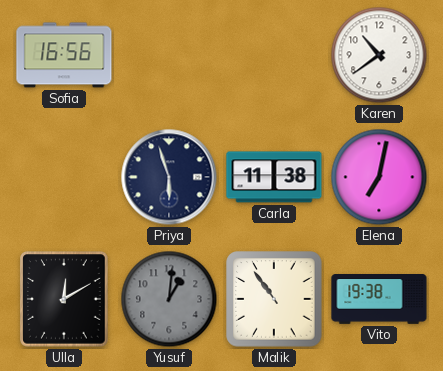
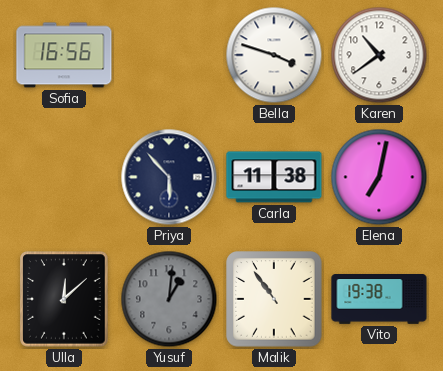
Bella: none -> 3:48 (274, 55)
Priya: 5:57 -> 5:53 (169, 177)
Ulla: 12:10 -> 12:08 (64, 299)
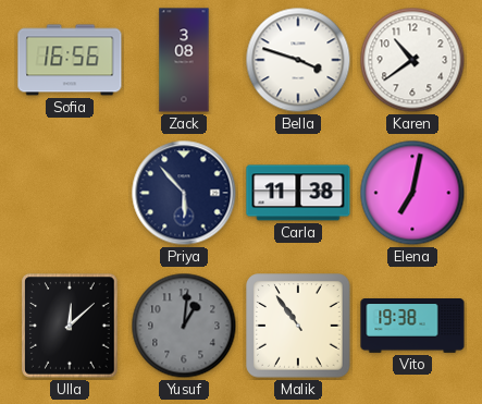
Zack: none -> 3:08 (184, 60)
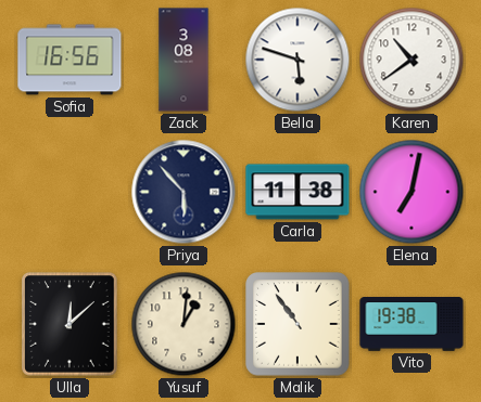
Bella: 3:48 -> 5:48 (298, 60)
Yusuf dial: grey -> cream (183, 324)
